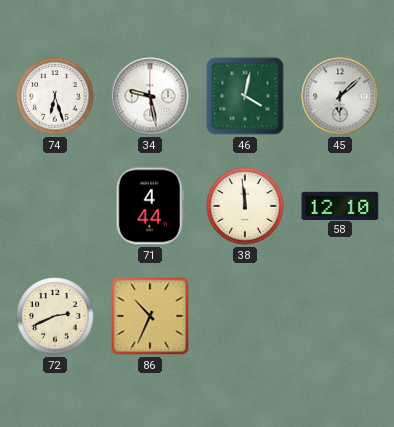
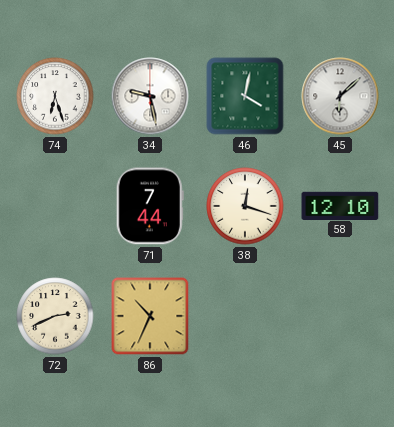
71: 4:44 -> 7:44 (150, 206)
38: 11:59 -> 12:18 (245, 206)
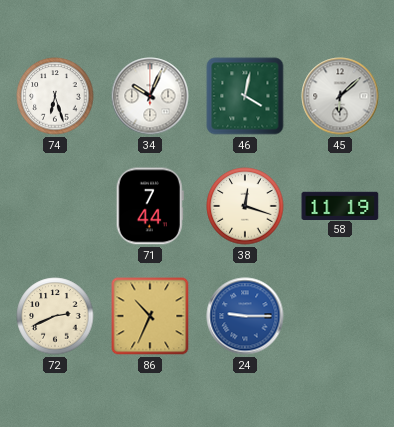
34: 9:28 -> 10:04 (150, 96)
58: 12:10 -> 11:19 (340, 205)
24: none -> 9:15 (245, 316)
